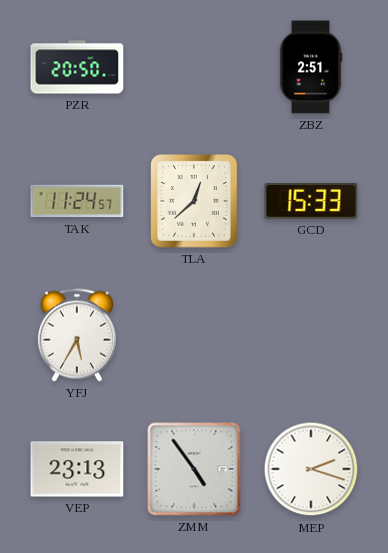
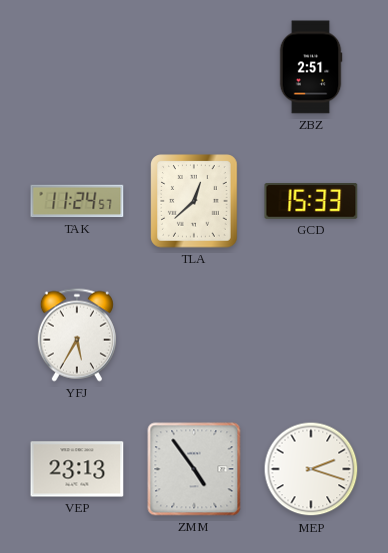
PZR: 20:50 -> none (77, 67)
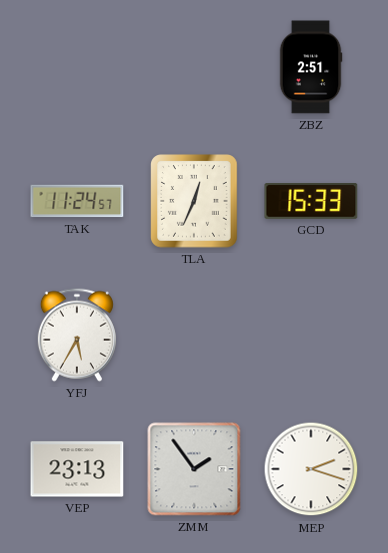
TLA: 12:38 -> 12:34 (194, 201)
ZMM: 4:54 -> 1:54 (194, 469)
